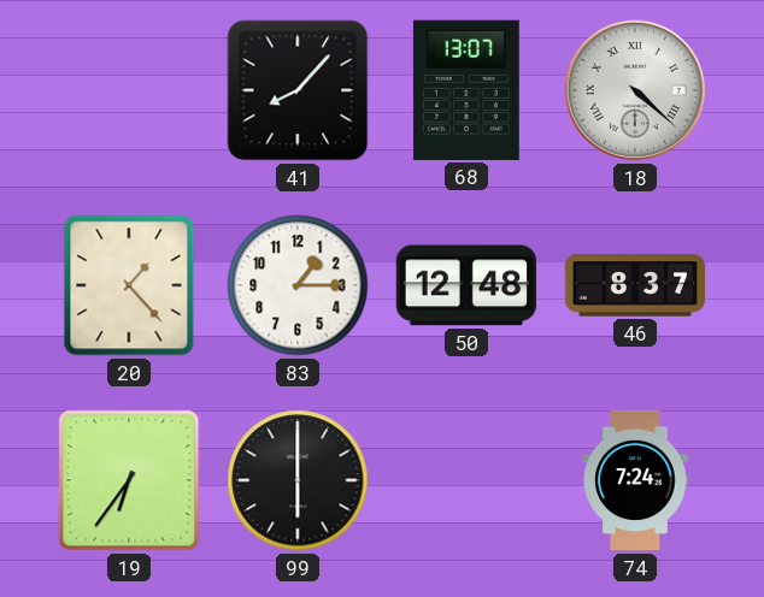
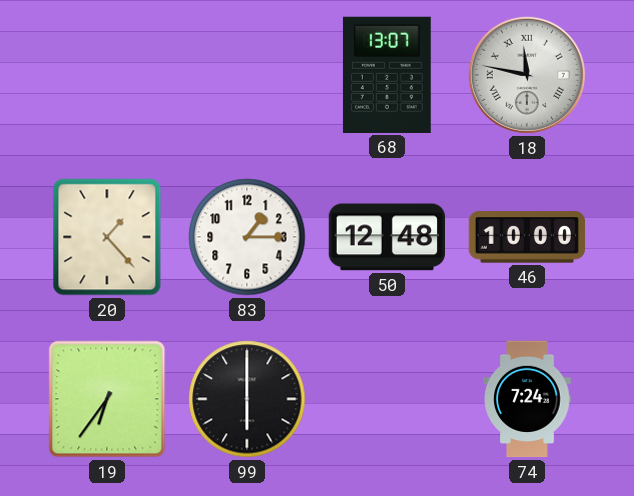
41: 8:07 -> none (298, 90)
18: 4:22 -> 11:47 (527, 75)
46: 8:37 -> 10:00 (527, 237)
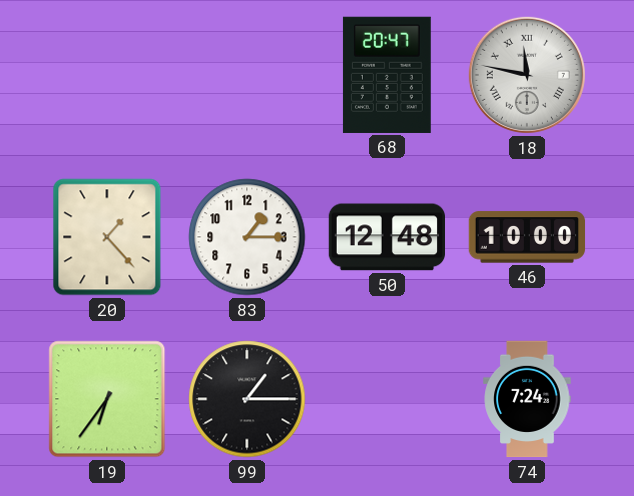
68: 13:07 -> 20:47 (387, 75)
99: 6:00 -> 1:15 (247, 399)
